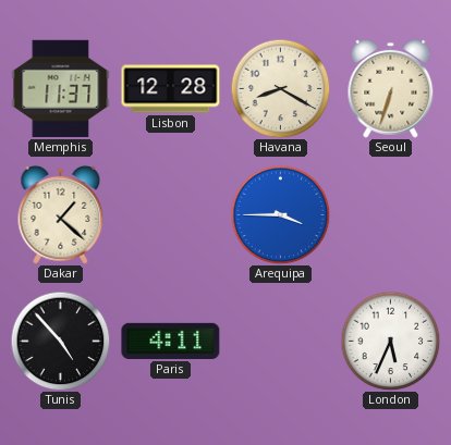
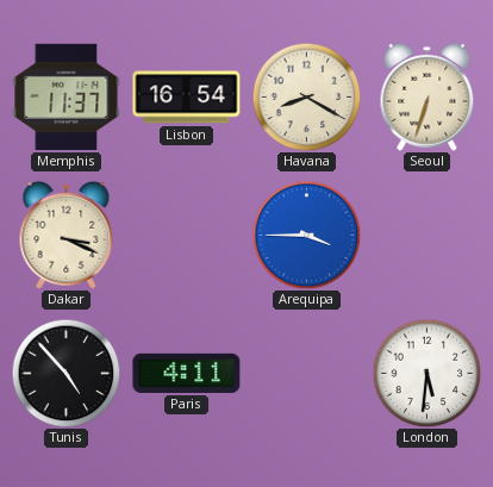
Lisbon: 12:28 -> 16:54 (187, 98)
Dakar: 1:22 -> 3:19 (67, 235)
London: 5:34 -> 5:31 (426, 373)
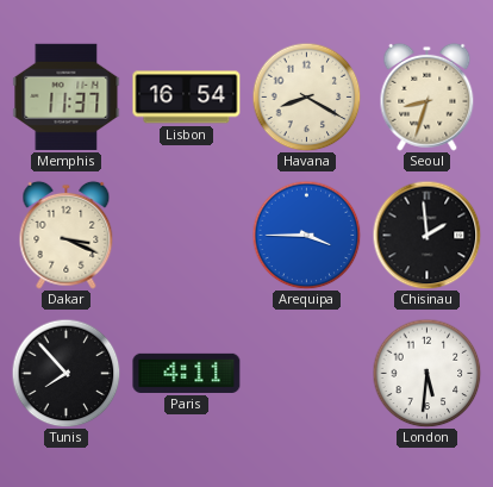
Seoul: 6:33 -> 8:33 (428, 96)
Chisinau: none -> 1:59 (426, 235)
Tunis: 4:53 -> 7:53 (65, 373)
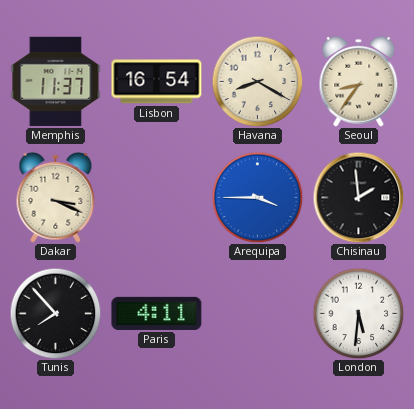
Seoul: 8:33 -> 8:36 (359, 81)
